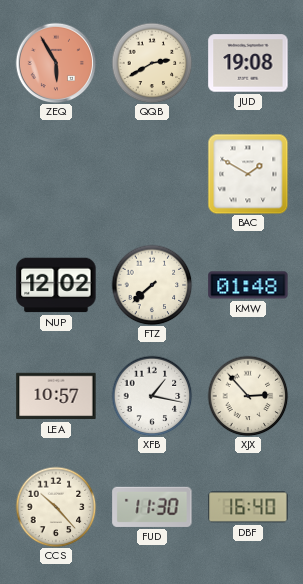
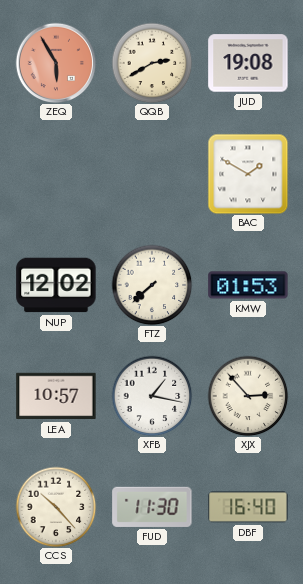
KMW: 01:48 -> 01:53 (248, 285)
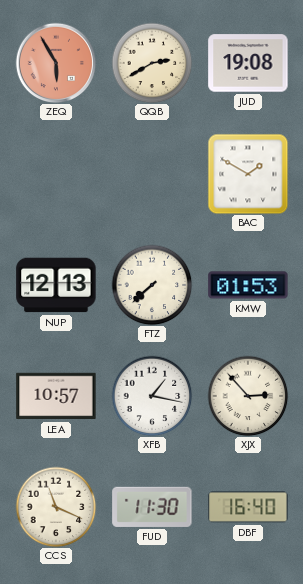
NUP: 12:02 -> 12:13 (56, 285)
CCS: 10:23 -> 11:19 (56, 507)
